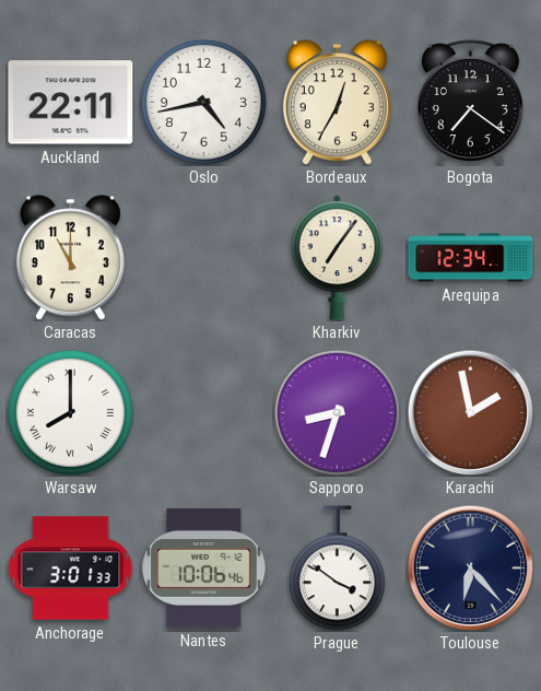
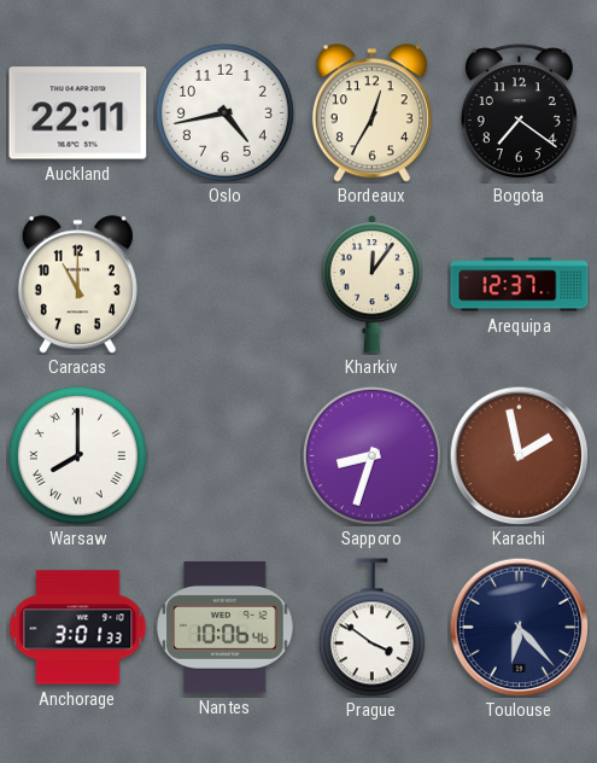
Kharkiv: 7:06 -> 12:06 (371, 285)
Arequipa: 12:34 -> 12:37 (520, 285)
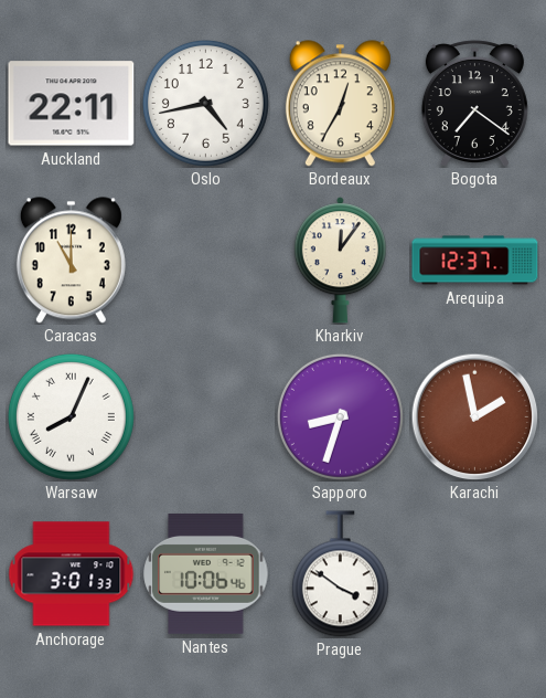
Warsaw: 8:00 -> 8:04 (71, 416)
Toulouse: 6:23 -> none (519, 627)
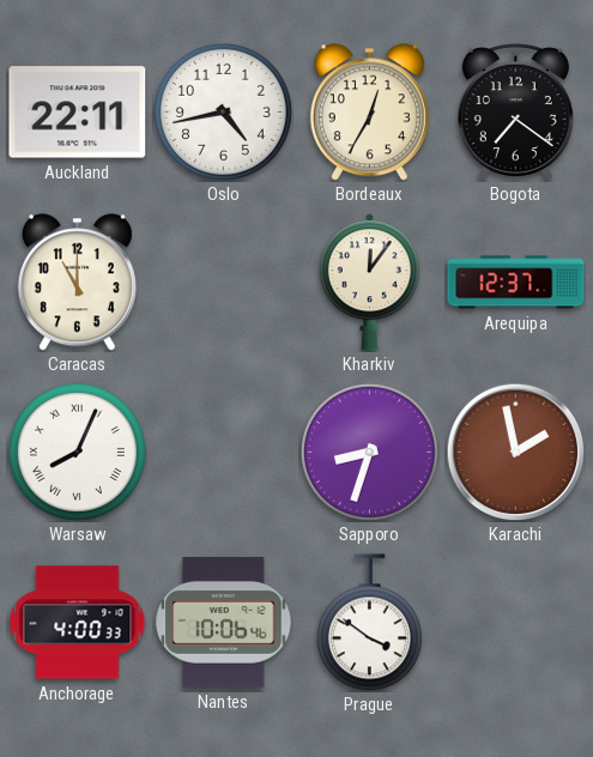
Anchorage: 3:01 -> 4:00 (78, 623)
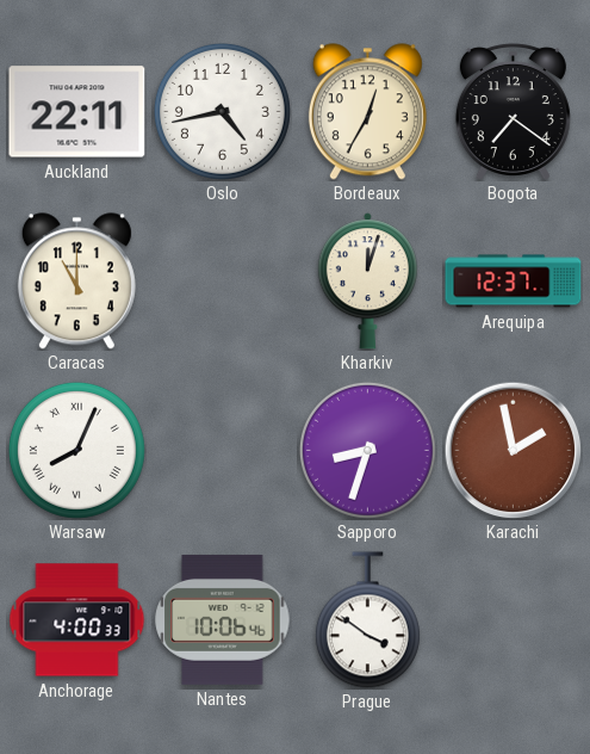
Kharkiv: 12:06 -> 12:03 (367, 282)
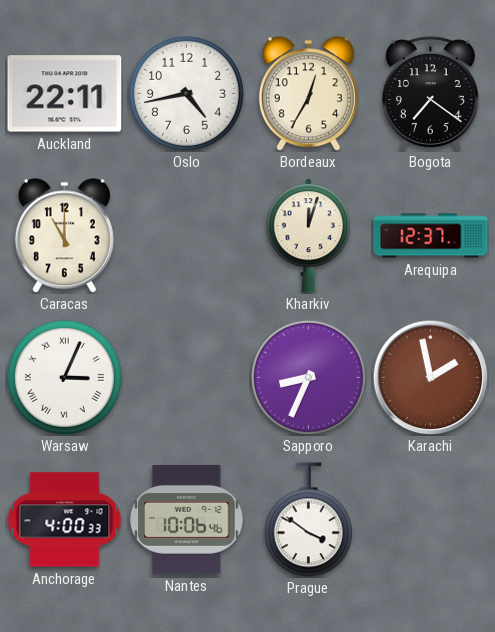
Warsaw: 8:04 -> 3:04 (64, 377)
Sapporo: 8:33 -> 8:34 (308, 377)
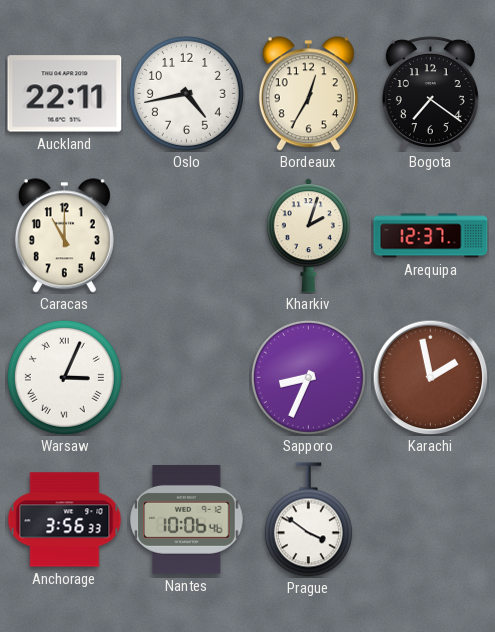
Kharkiv: 12:03 -> 2:03 (308, 236)
Anchorage: 4:00 -> 3:56 (65, 520)
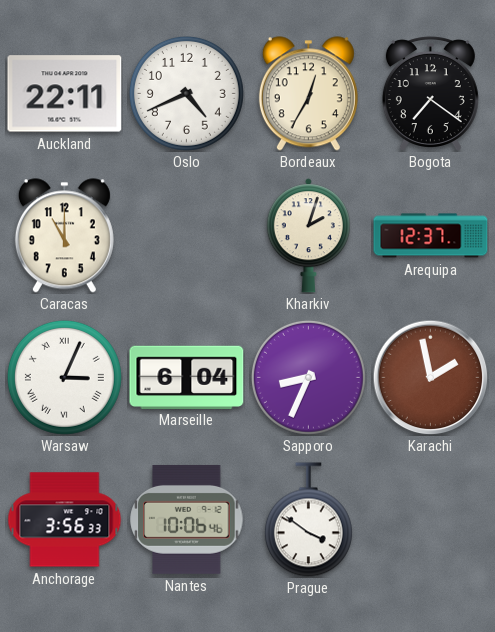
Oslo: 4:43 -> 4:41 (186, 93)
Marseille: none -> 6:04 (187, 377)
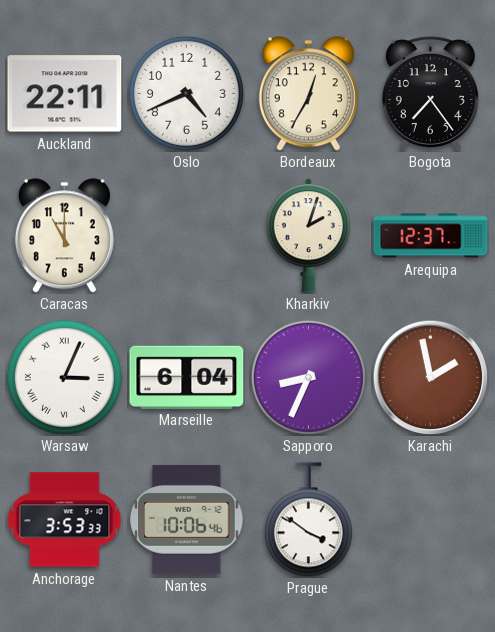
Bogota: 7:21 -> 7:24 (430, 93)
Anchorage: 3:56 -> 3:53 (65, 520)
